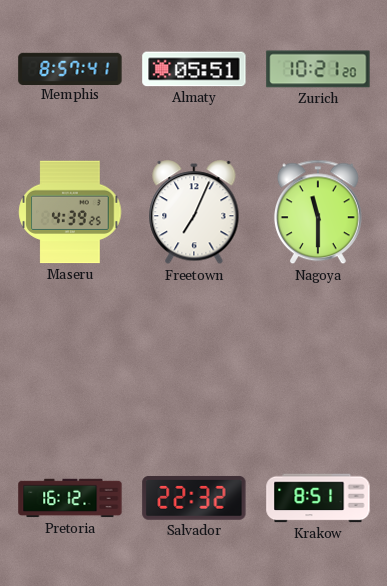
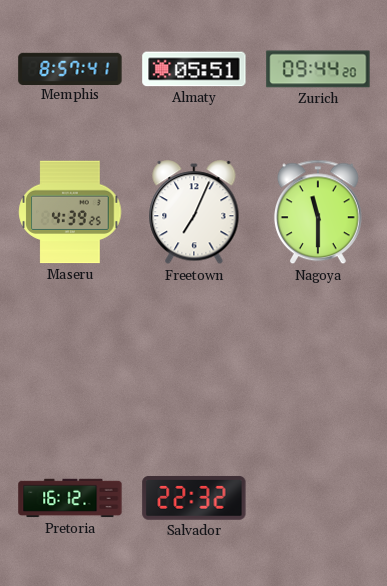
Zurich: 10:21 -> 09:44 (318, 69)
Krakow: 8:51 -> none (318, 498)
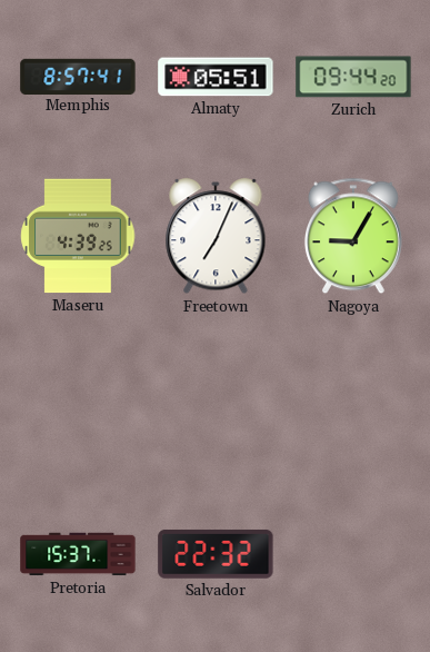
Nagoya: 11:30 -> 9:05 (353, 236)
Pretoria: 16:12 -> 15:37 (78, 554)
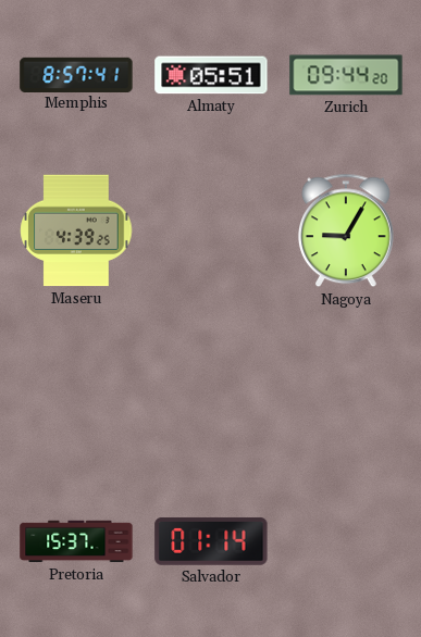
Freetown: 7:04 -> none (216, 237)
Salvador: 22:32 -> 01:14 (211, 541)
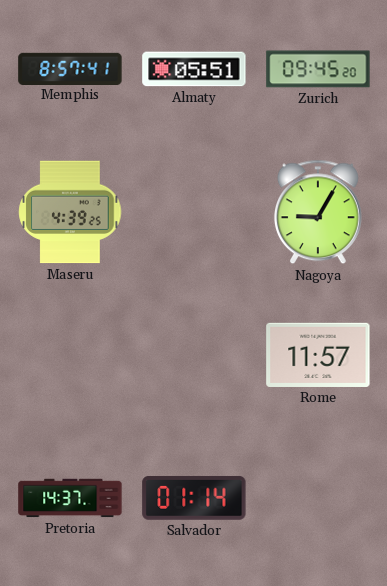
Zurich: 09:44 -> 09:45 (318, 69)
Rome: none -> 11:57 (318, 355)
Pretoria: 15:37 -> 14:37 (70, 498)
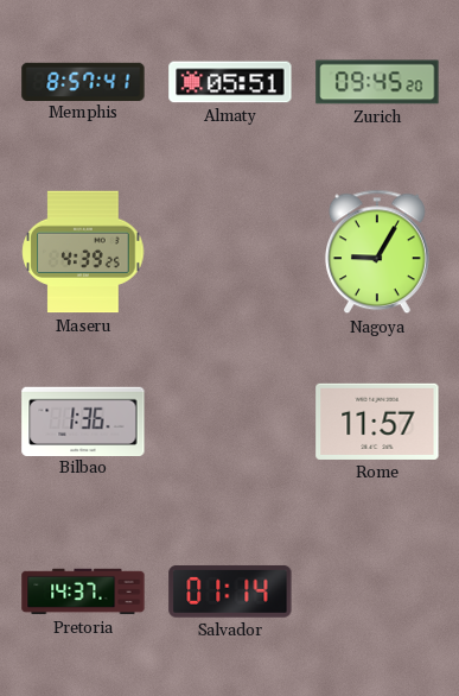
Bilbao: none -> 1:36 (83, 420)
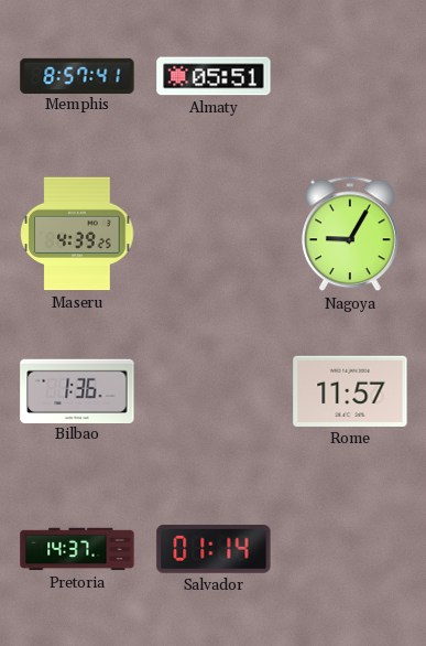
Zurich: 09:45 -> none (377, 82)
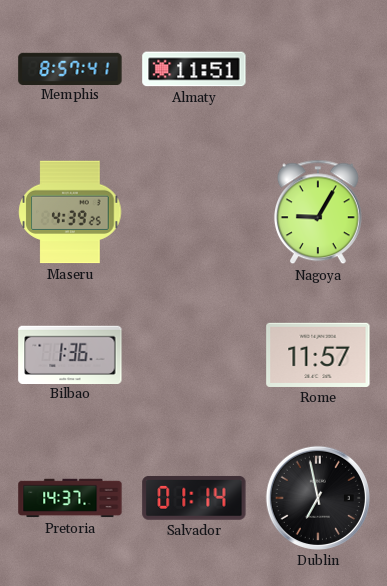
Almaty: 05:51 -> 11:51 (194, 69)
Dublin: none -> 6:58 (318, 498)
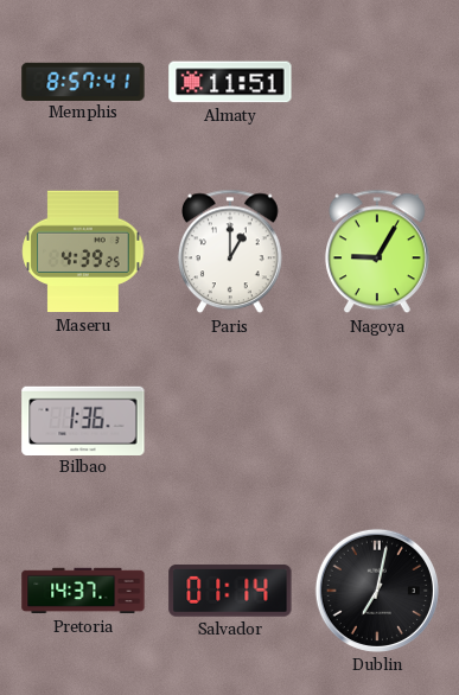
Paris: none -> 1:00 (230, 251)
Rome: 11:57 -> none (318, 355)
Dublin: 6:58 -> 7:02 (377, 591)
